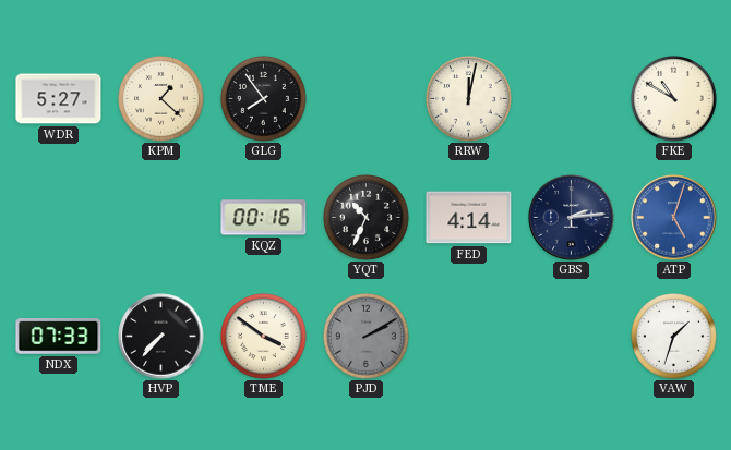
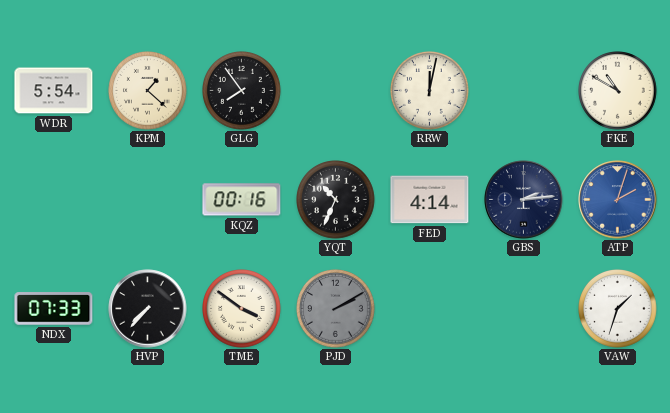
WDR: 5:27 -> 5:54 (54, 91)
ATP: 5:03 -> 2:03 (618, 200)
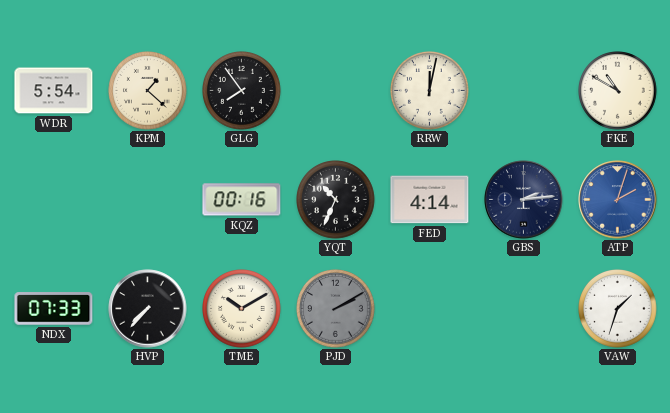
TME: 3:51 -> 10:10 (242, 309)
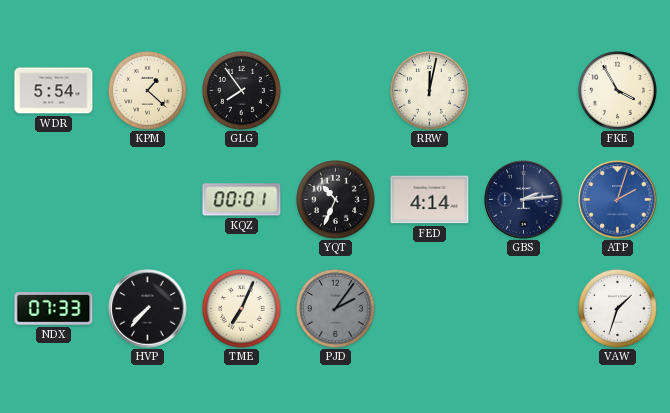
FKE: 10:50 -> 3:55 (618, 91)
KQZ: 00:16 -> 00:01 (242, 200)
TME: 10:10 -> 7:04 (242, 309)
PJD: 2:10 -> 2:06 (336, 309)
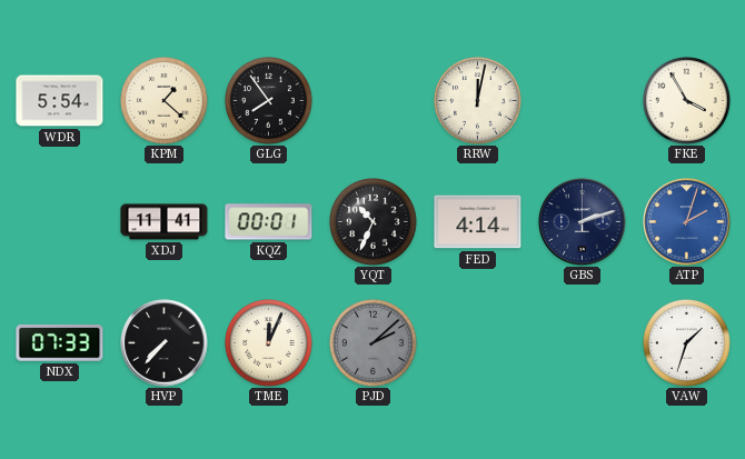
XDJ: none -> 11:41 (165, 222)
GBS: 2:14 -> 2:12 (583, 222)
TME: 7:04 -> 12:04 (269, 343)
PJD: 2:06 -> 2:08 (374, 343)
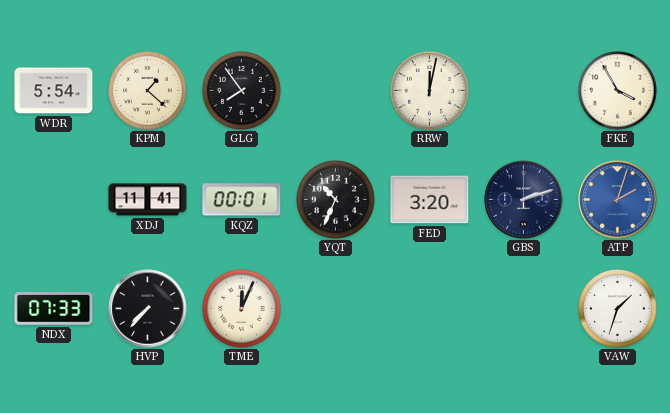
FED: 4:14 -> 3:20 (430, 200)
PJD: 2:08 -> none (374, 343)
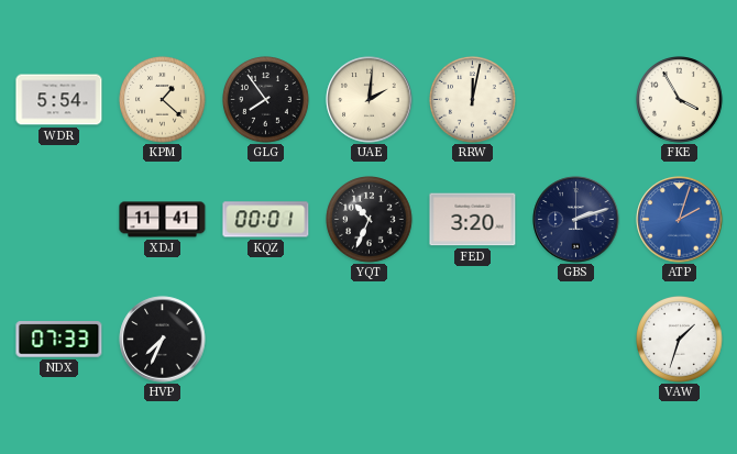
UAE: none -> 2:01 (370, 100)
HVP: 7:37 -> 7:34 (163, 340)
TME: 12:04 -> none (242, 309)
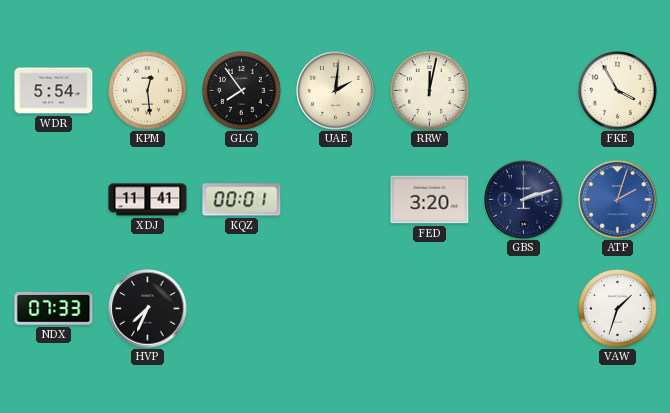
KPM: 1:22 -> 12:29 (148, 91)
YQT: 10:34 -> none (370, 220)
